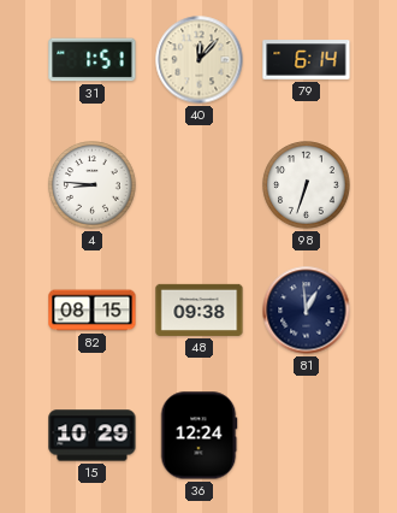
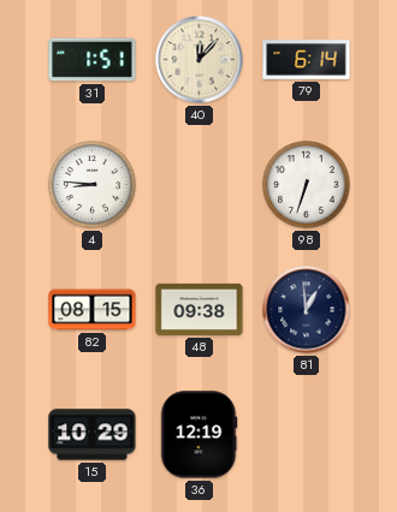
36: 12:24 -> 12:19 (198, 435)
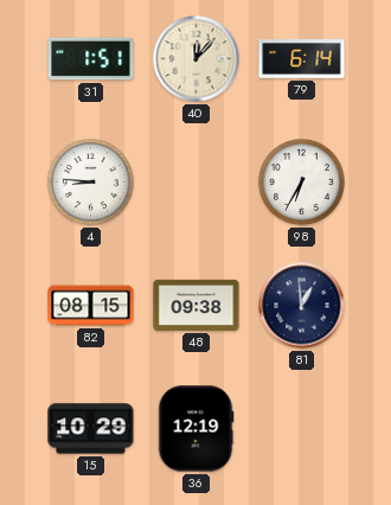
98: 6:33 -> 6:35 (302, 183)
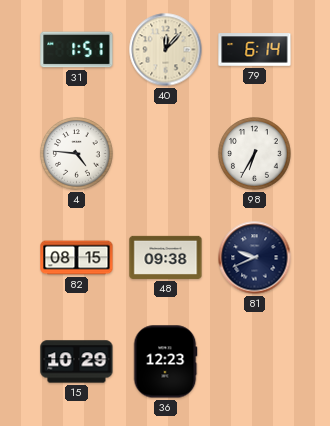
4: 8:46 -> 4:46 (77, 154)
81: 12:59 -> 9:41 (255, 258)
36: 12:19 -> 12:23 (165, 362)
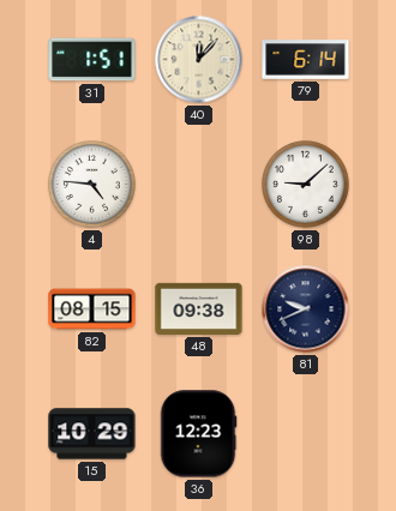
98: 6:35 -> 9:08 (306, 185)
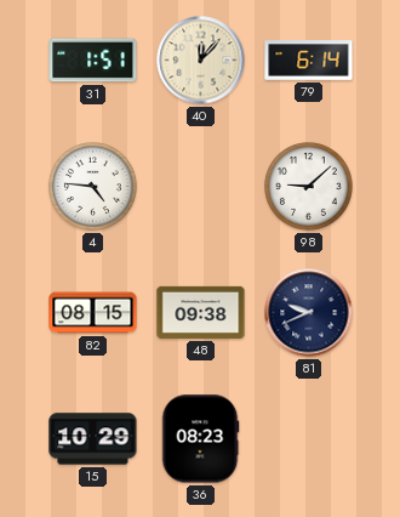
36: 12:23 -> 08:23 (200, 439)
